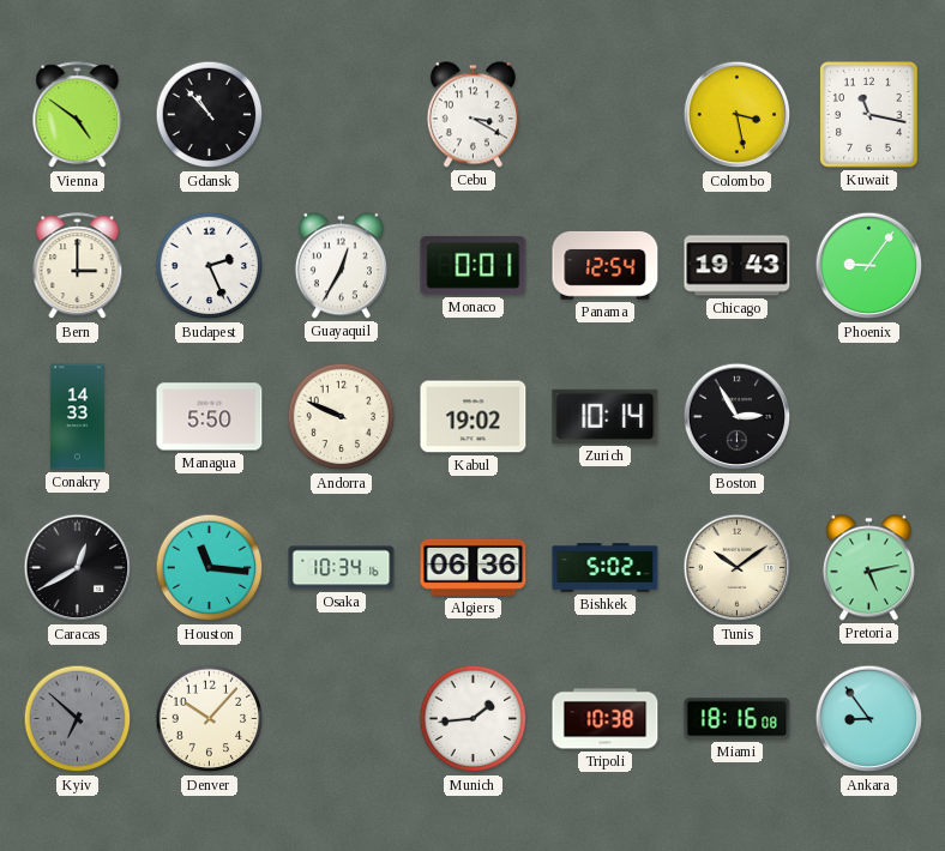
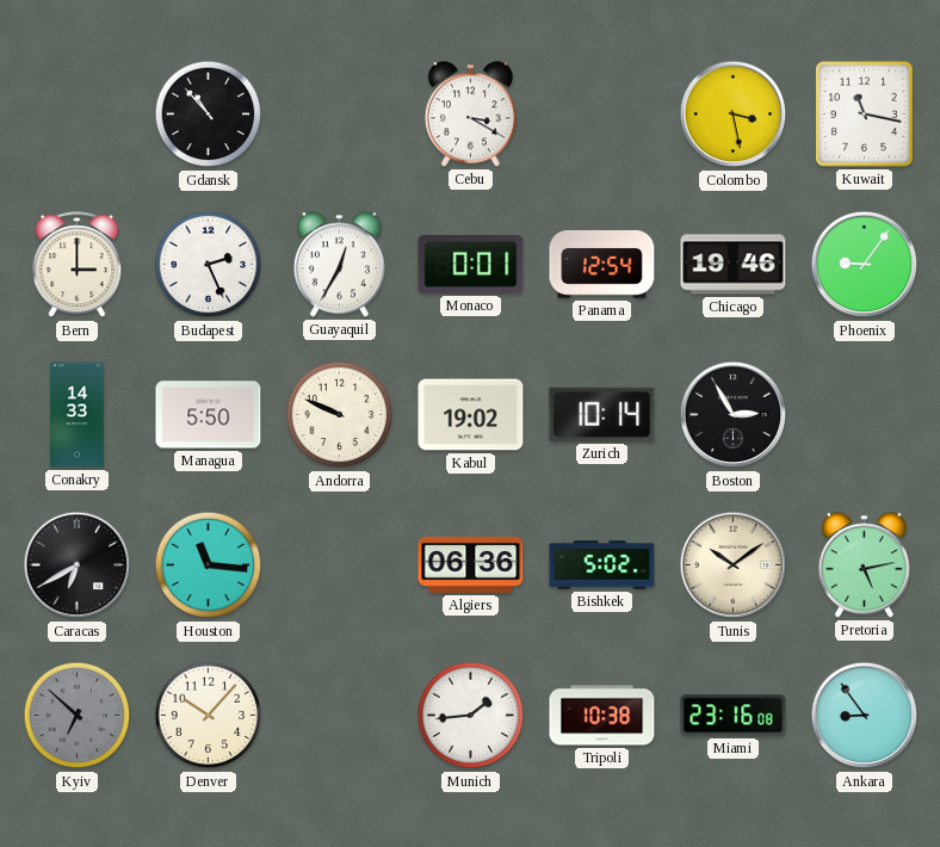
Vienna: 4:51 -> none (78, 115)
Chicago: 19:43 -> 19:46 (734, 265)
Caracas: 12:40 -> 6:40 (78, 565)
Osaka: 10:34 -> none (342, 568)
Miami: 18:16 -> 23:16 (734, 716)
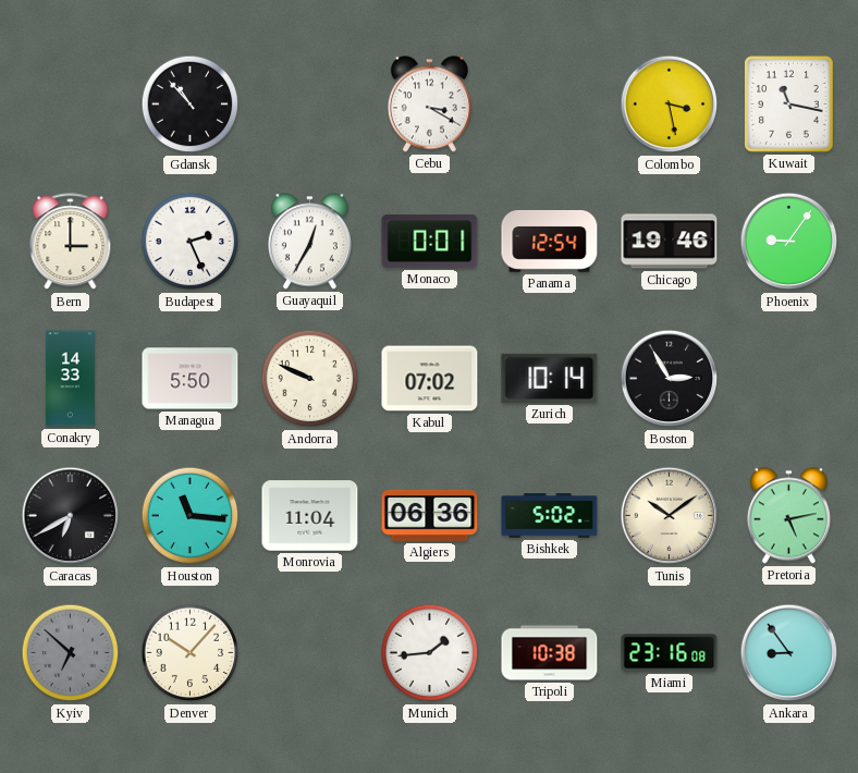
Kabul: 19:02 -> 07:02 (430, 379)
Monrovia: none -> 11:04 (310, 516)
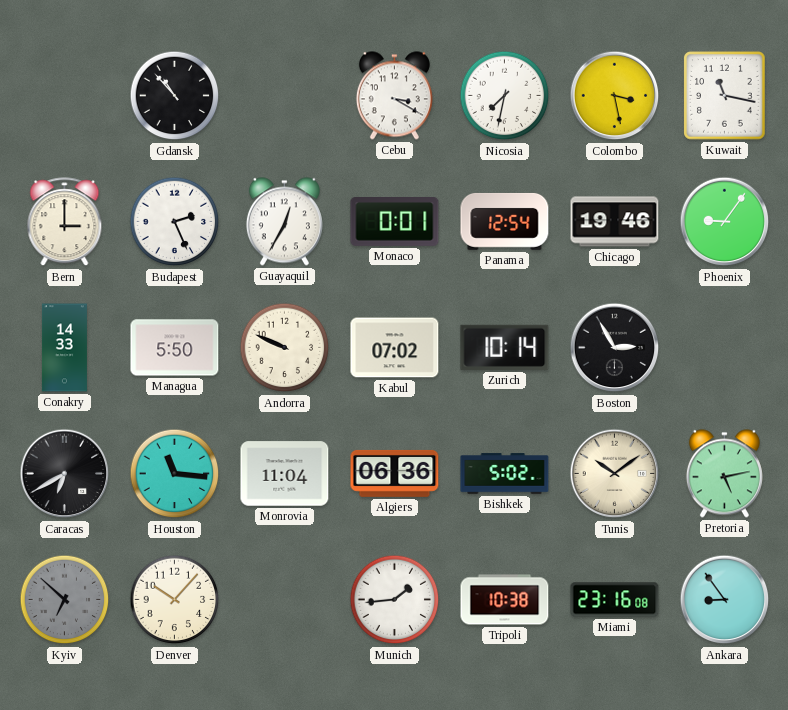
Nicosia: none -> 7:32 (505, 96)
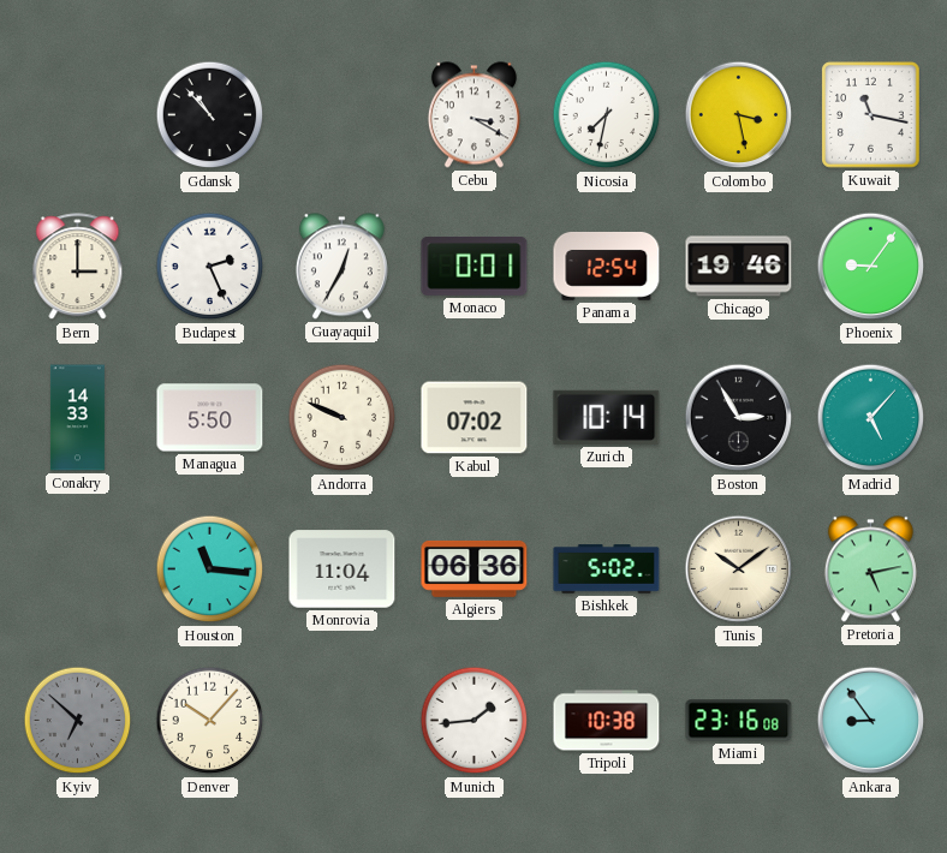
Madrid: none -> 5:07 (871, 418)
Caracas: 6:40 -> none (65, 474)
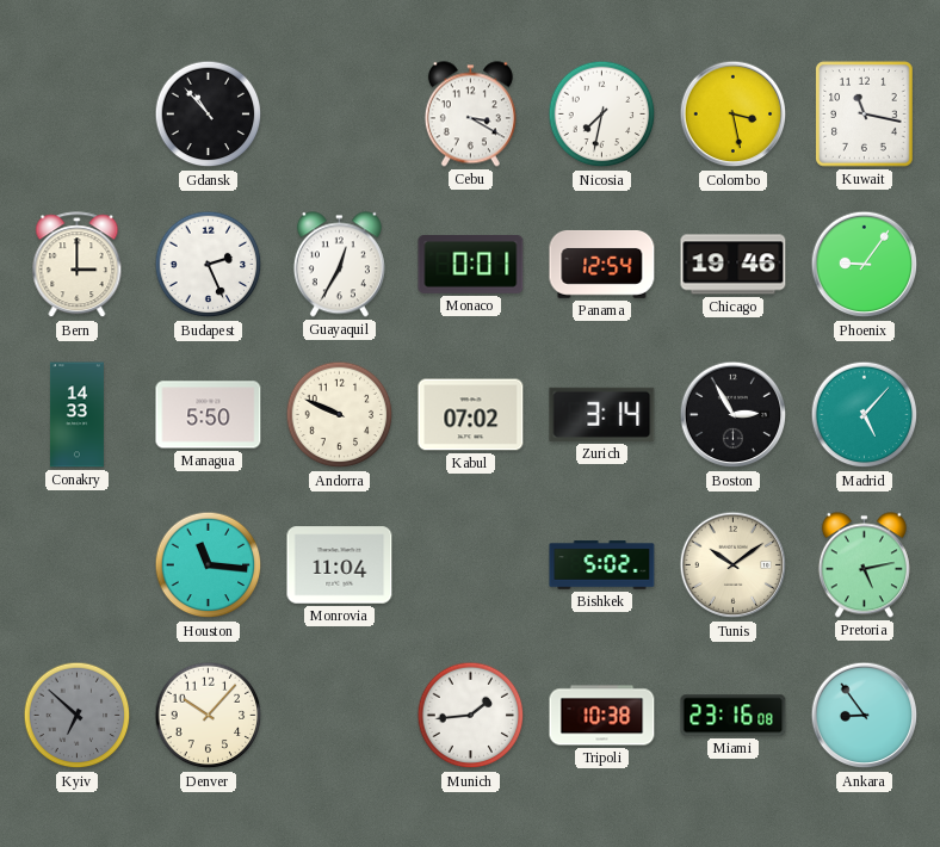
Zurich: 10:14 -> 3:14 (602, 414)
Algiers: 06:36 -> none (475, 568)
